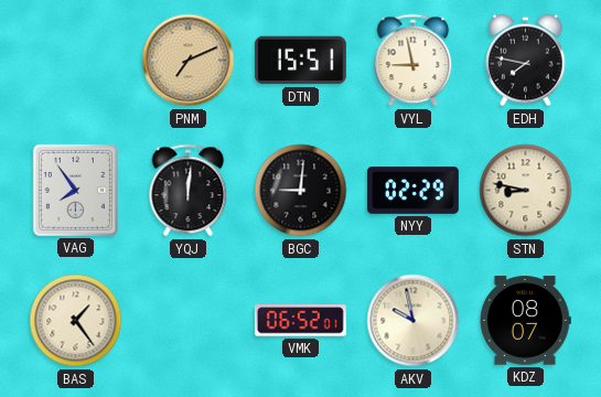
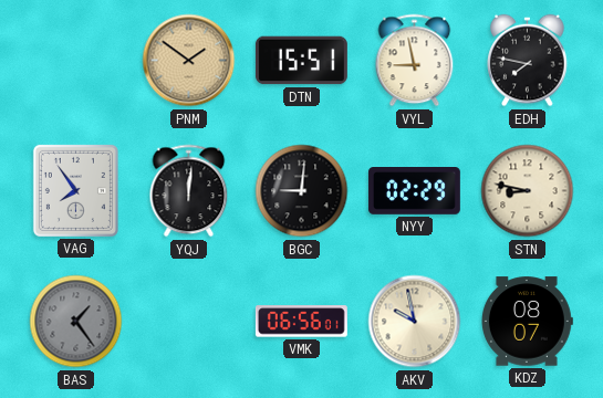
PNM: 7:11 -> 1:51 (189, 61)
BAS dial: cream -> grey (76, 322)
VMK: 06:52 -> 06:56 (301, 322)
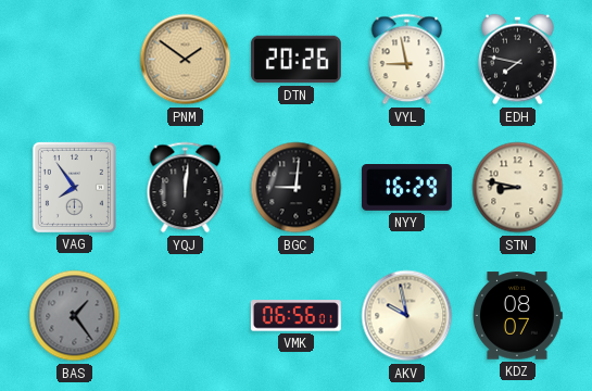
DTN: 15:51 -> 20:26 (295, 60)
NYY: 02:29 -> 16:29 (406, 188)
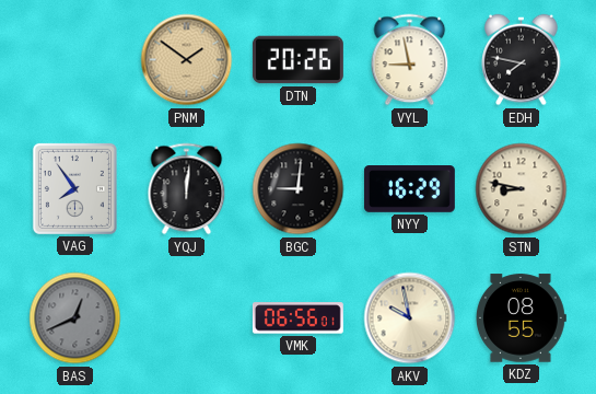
BAS: 1:24 -> 12:41 (75, 318)
KDZ: 08:07 -> 08:55 (521, 318)
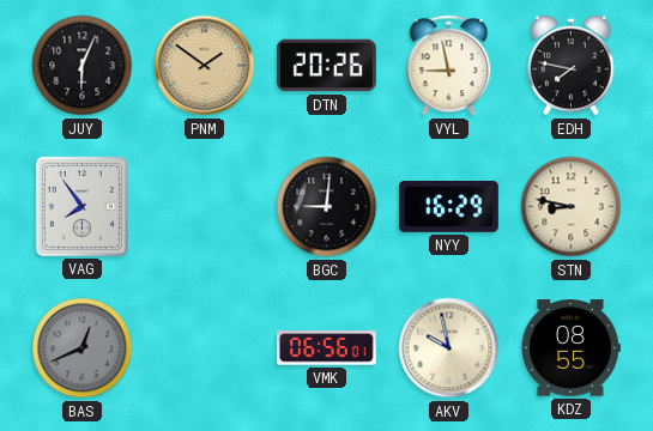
JUY: none -> 6:04 (83, 66)
YQJ: 12:01 -> none (187, 189)
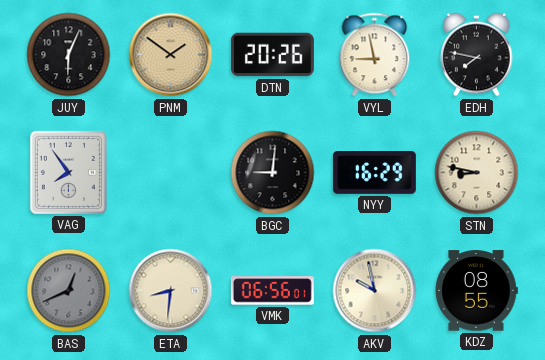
ETA: none -> 8:31 (171, 291)
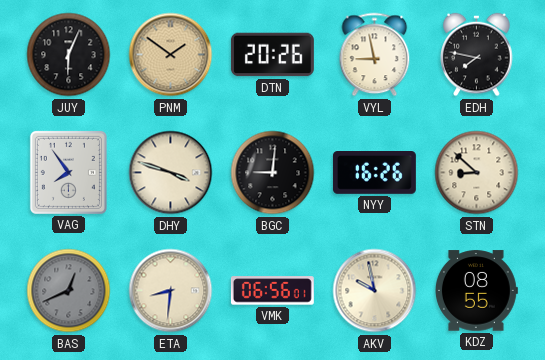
DHY: none -> 3:48 (171, 173)
NYY: 16:29 -> 16:26 (374, 173)
STN: 8:47 -> 8:52 (477, 173)
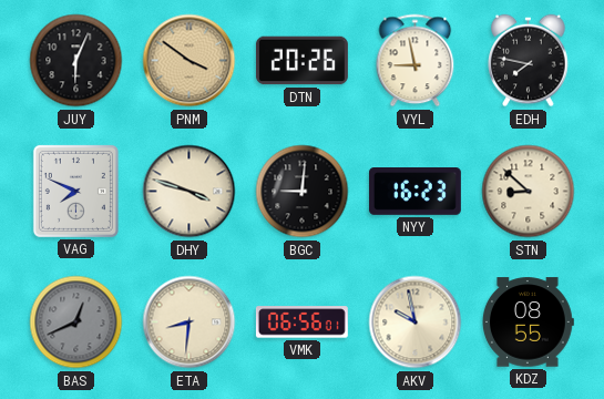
PNM: 1:51 -> 3:51 (190, 61)
VAG: 7:54 -> 7:49 (75, 191)
NYY: 16:26 -> 16:23 (414, 192)
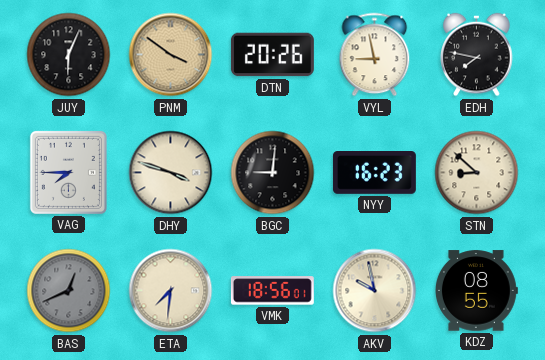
VAG: 7:49 -> 7:45 (68, 172)
ETA: 8:31 -> 7:31 (171, 291)
VMK: 06:56 -> 18:56 (272, 291)
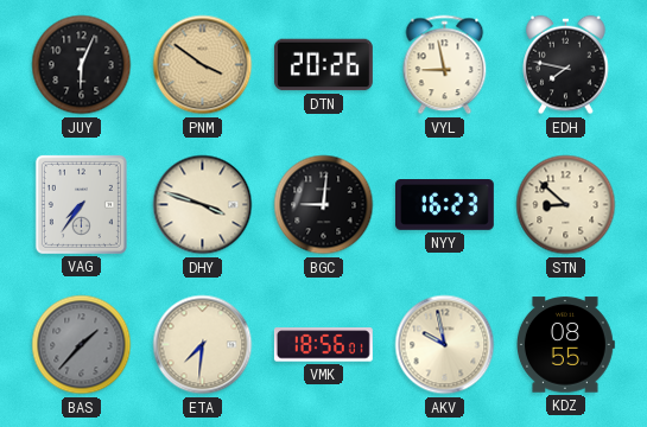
VAG: 7:45 -> 7:36 (81, 204)
BAS: 12:41 -> 1:37 (82, 345)
